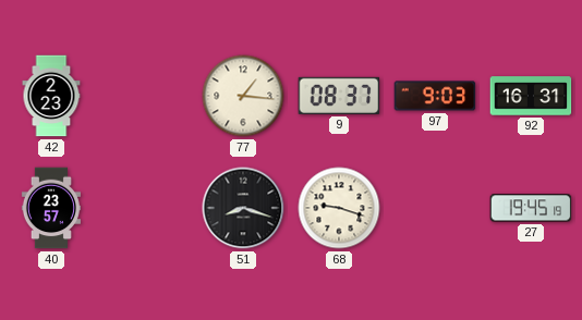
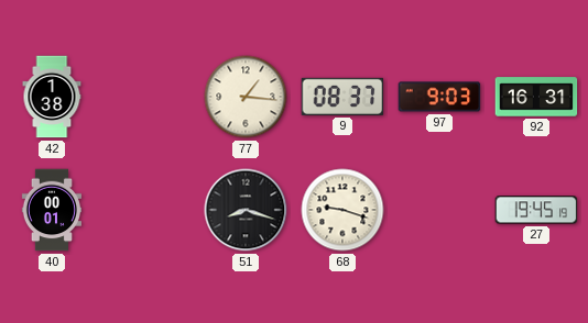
42: 2:23 -> 1:38 (52, 97)
40: 23:57 -> 00:01 (51, 210)
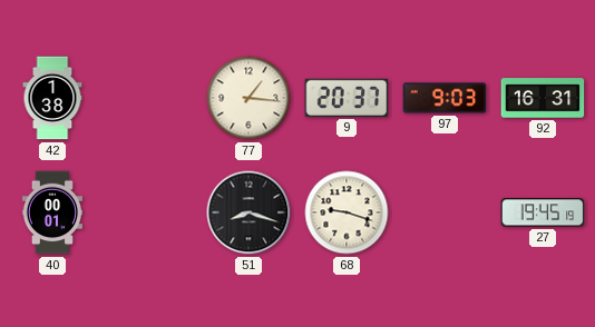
9: 08:37 -> 20:37 (347, 98)
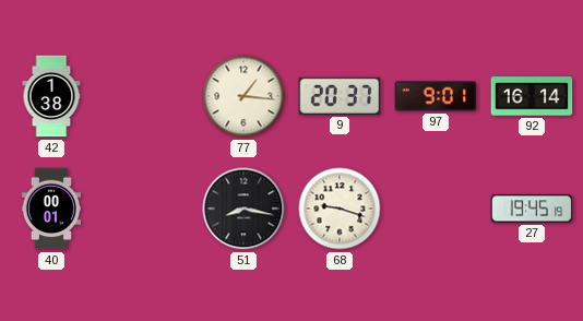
97: 9:03 -> 9:01 (436, 96)
92: 16:31 -> 16:14 (532, 96)
51: 8:18 -> 8:17 (243, 209)
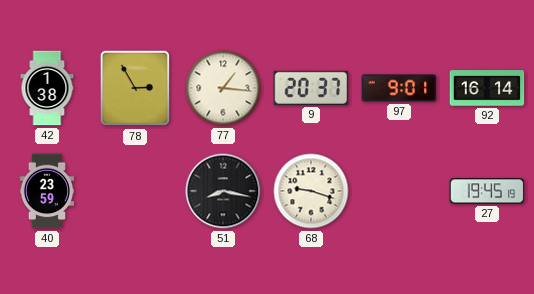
78: none -> 2:55 (134, 88)
40: 00:01 -> 23:59 (46, 191)
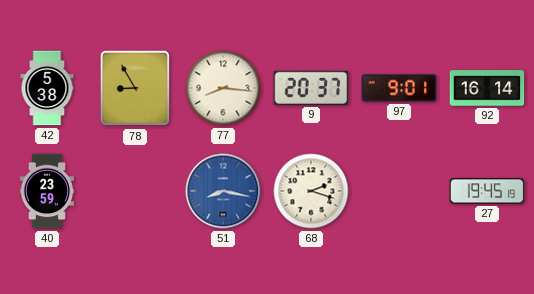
42: 1:38 -> 5:38 (47, 88)
78: 2:55 -> 8:55 (134, 88)
77: 1:16 -> 8:16 (223, 88)
51 dial: black -> blue (223, 191)
68: 9:18 -> 2:18 (311, 191)
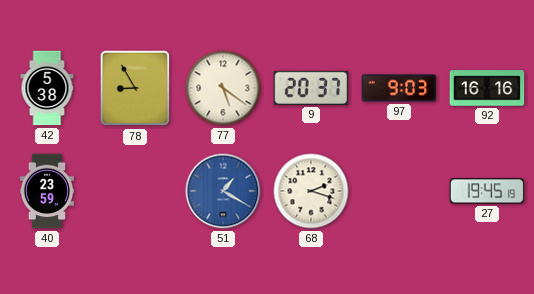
77: 8:16 -> 5:21 (223, 88)
97: 9:01 -> 9:03 (399, 88)
92: 16:14 -> 16:16 (487, 88)
51: 8:17 -> 1:20 (223, 191)
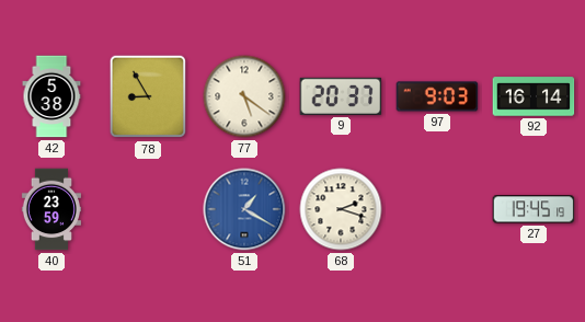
92: 16:16 -> 16:14 (534, 96)
